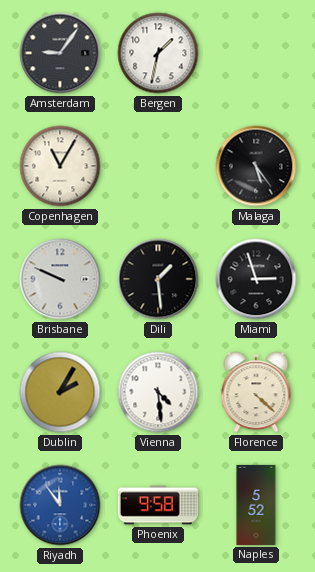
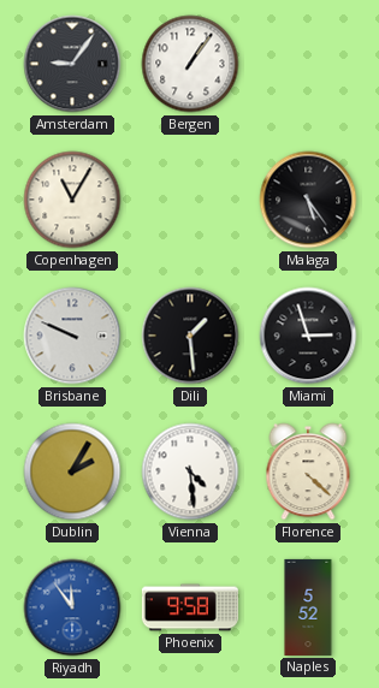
Bergen: 1:32 -> 1:06 (190, 64)
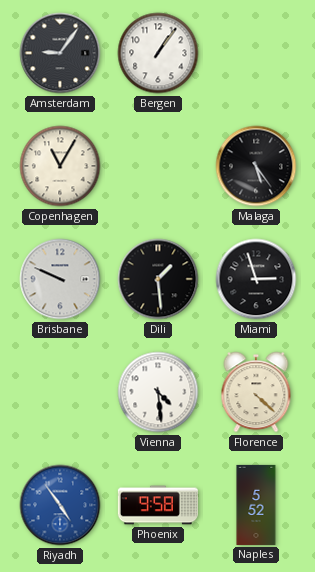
Dublin: 2:05 -> none (72, 471)
Riyadh: 11:54 -> 4:54 (60, 505)
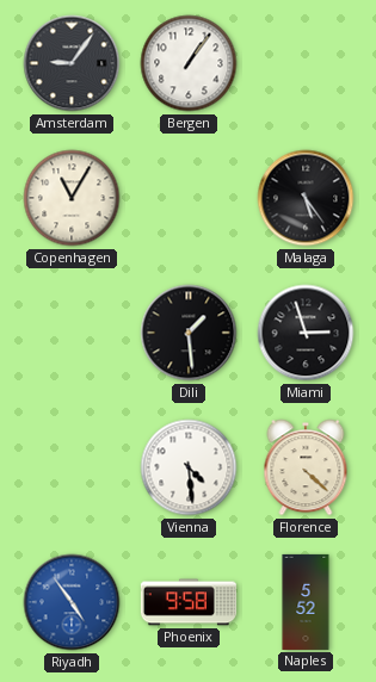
Brisbane: 9:49 -> none (60, 279)
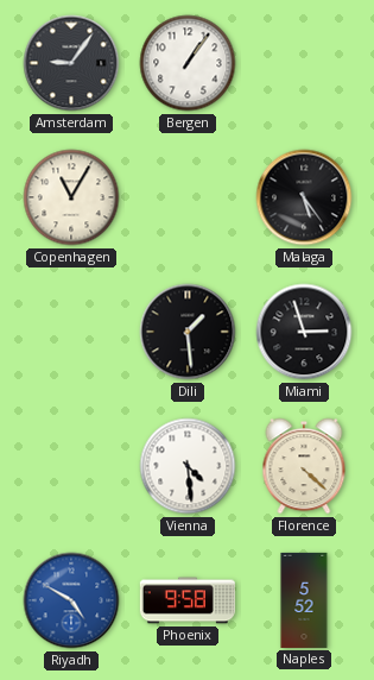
Riyadh: 4:54 -> 4:50 (71, 600)
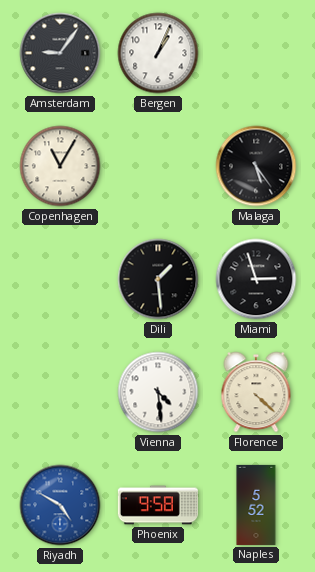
Bergen: 1:06 -> 1:04 (158, 53)
